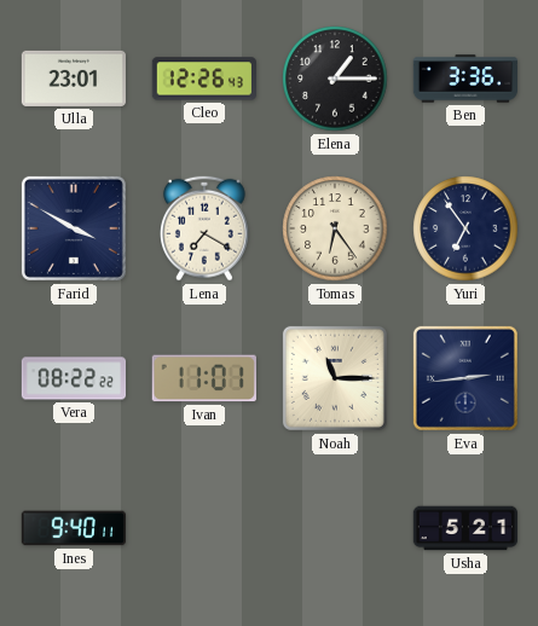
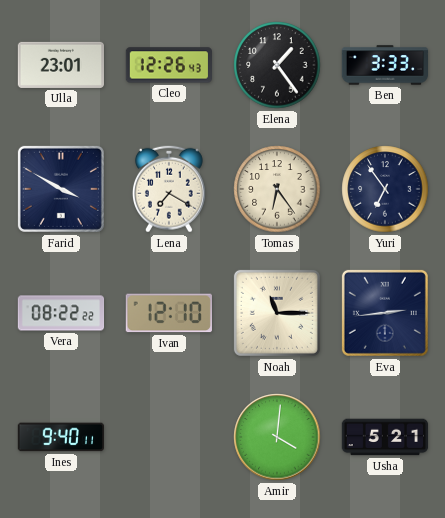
Elena: 1:15 -> 1:24 (277, 65)
Ben: 3:36 -> 3:33 (384, 65)
Ivan: 11:01 -> 12:10 (169, 313)
Amir: none -> 4:01 (277, 437)
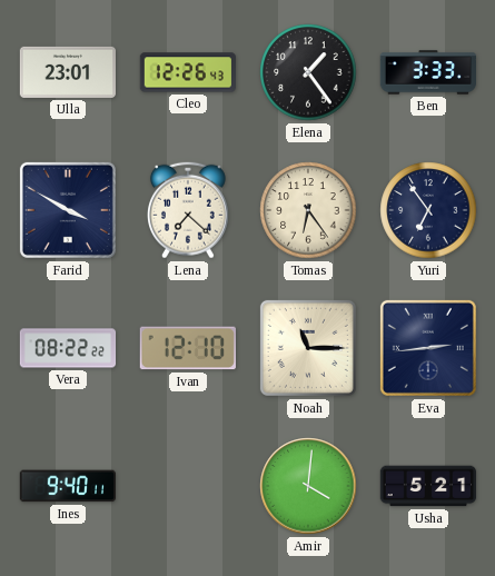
Lena: 7:20 -> 7:22 (188, 210)
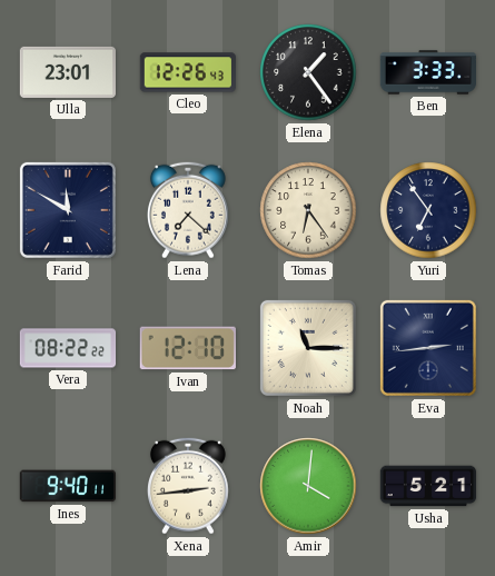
Farid: 3:50 -> 11:50 (68, 210)
Xena: none -> 2:44 (188, 486)
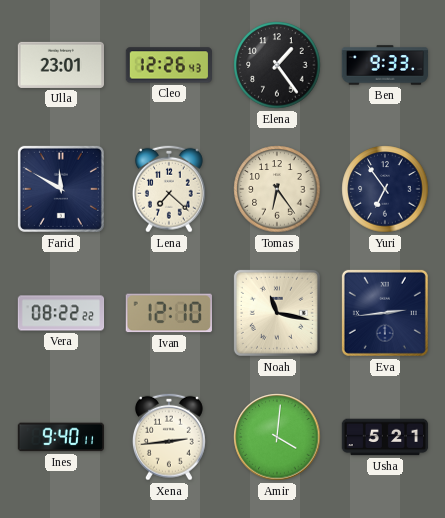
Ben: 3:33 -> 9:33 (384, 65)
Noah: 11:15 -> 11:17 (277, 313)
